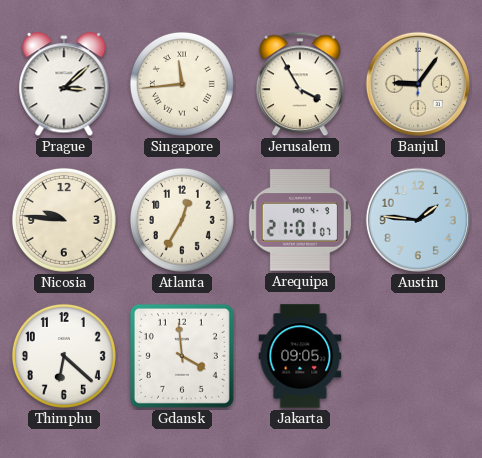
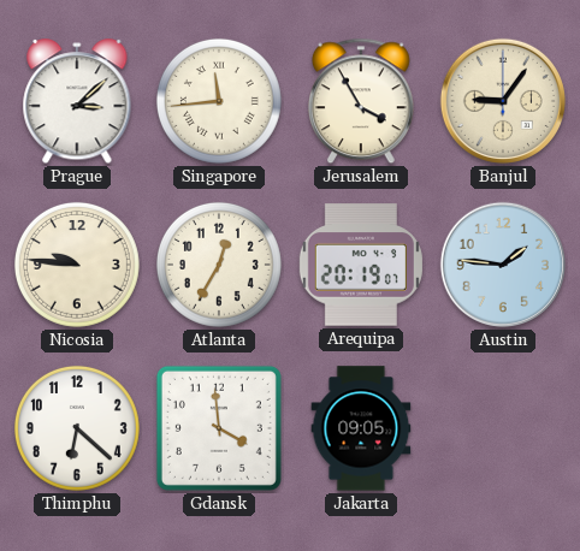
Arequipa: 21:01 -> 20:19 (361, 265)
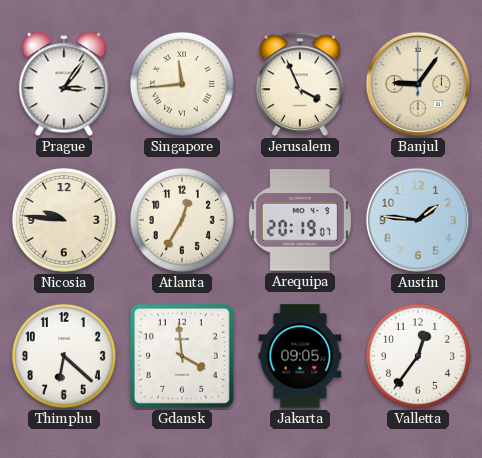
Prague: 3:08 -> 3:06 (64, 85)
Jerusalem: 3:55 -> 3:56 (300, 84)
Valletta: none -> 12:36 (418, 356)
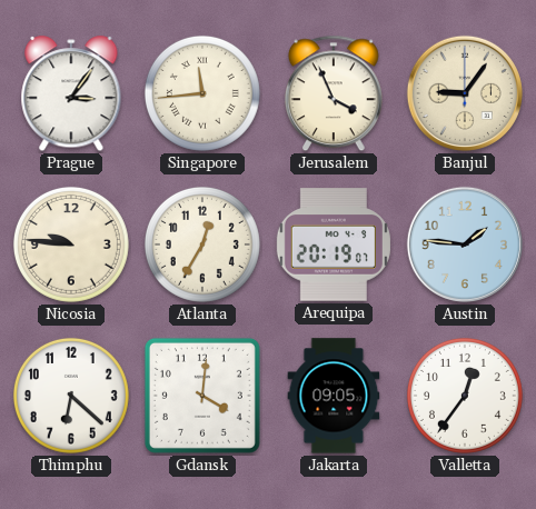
Gdansk: 3:59 -> 4:01 (202, 396)
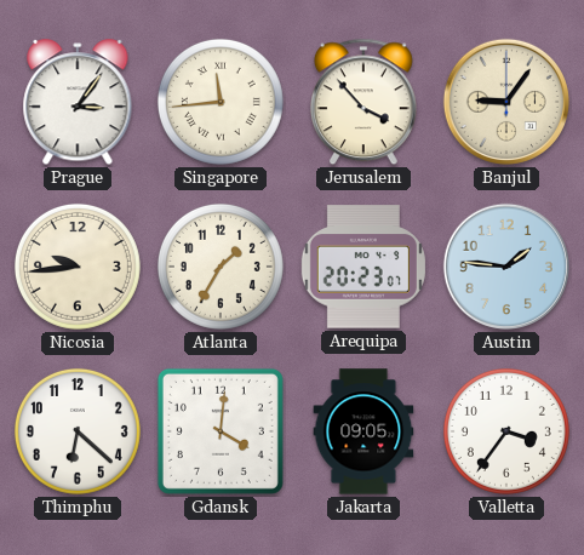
Jerusalem: 3:56 -> 3:53 (363, 102)
Nicosia: 9:46 -> 9:44 (78, 267)
Atlanta: 12:35 -> 1:35 (221, 267)
Arequipa: 20:19 -> 20:23 (363, 267)
Valletta: 12:36 -> 3:36 (506, 431)
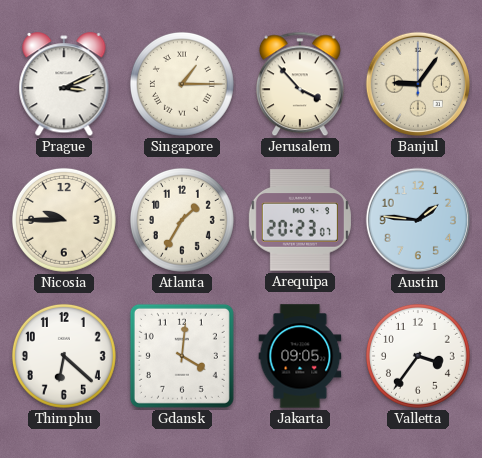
Prague: 3:06 -> 3:11 (64, 85)
Singapore: 11:44 -> 1:15 (182, 84)
Nicosia: 9:44 -> 9:45 (64, 220)
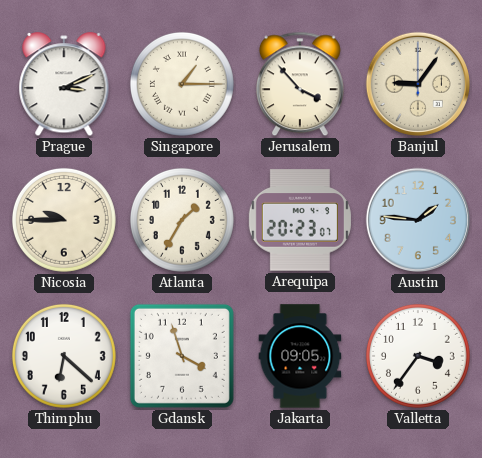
Gdansk: 4:01 -> 3:57 (182, 356)
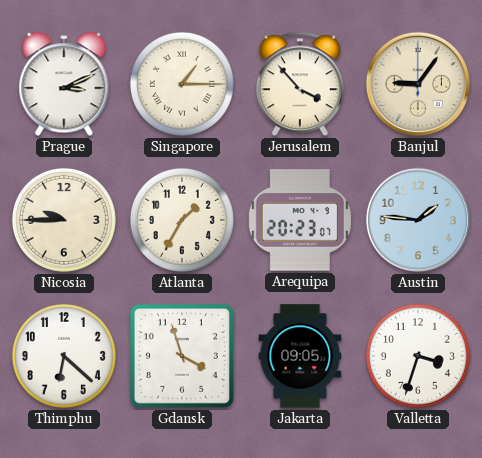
Valletta: 3:36 -> 3:33 (418, 356)
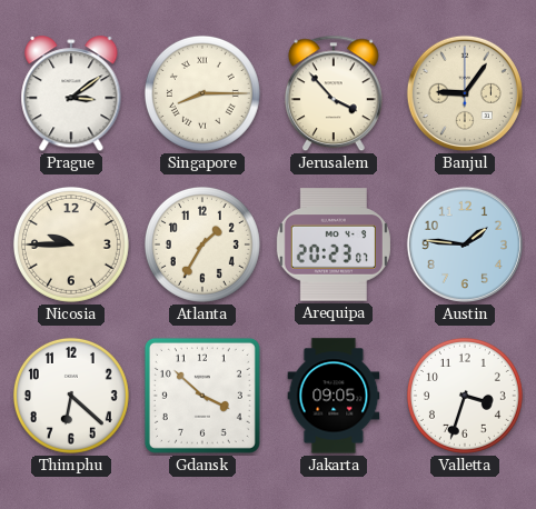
Prague: 3:11 -> 3:09 (71, 94)
Singapore: 1:15 -> 8:15 (202, 93)
Gdansk: 3:57 -> 3:52 (202, 396)
